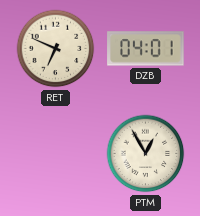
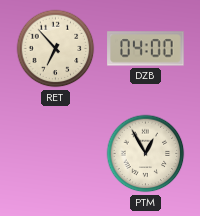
RET: 6:49 -> 6:53 (56, 49)
DZB: 04:01 -> 04:00 (146, 49)
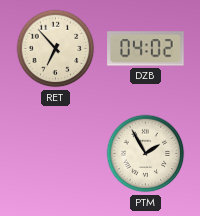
DZB: 04:00 -> 04:02 (146, 49)
PTM: 12:55 -> 1:55 (146, 154)
